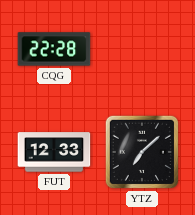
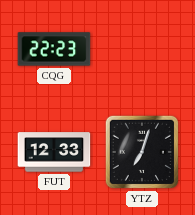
CQG: 22:28 -> 22:23 (54, 49)
YTZ: 7:08 -> 7:03 (142, 152)
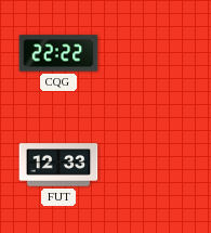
CQG: 22:23 -> 22:22 (58, 53)
YTZ: 7:03 -> none (142, 152)
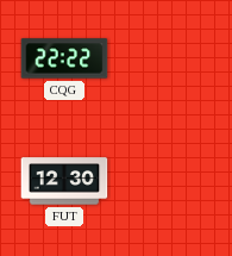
FUT: 12:33 -> 12:30 (64, 181)
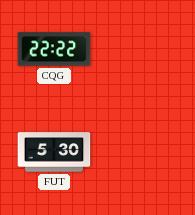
FUT: 12:30 -> 5:30 (54, 152)
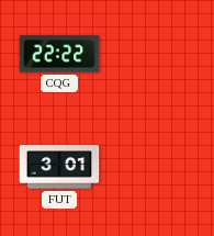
FUT: 5:30 -> 3:01 (59, 167)
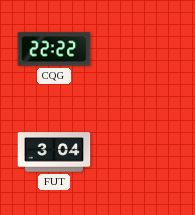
FUT: 3:01 -> 3:04 (54, 152)
